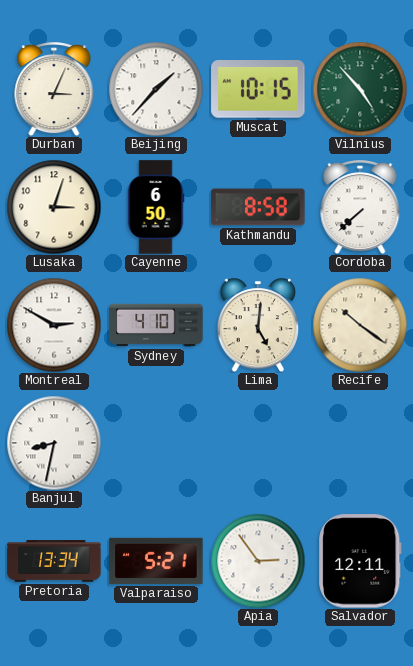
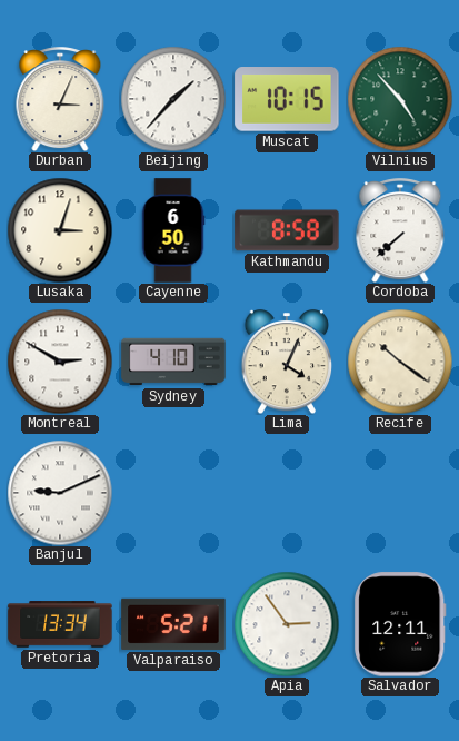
Lima: 5:01 -> 4:04 (287, 363)
Banjul: 8:32 -> 9:11 (60, 493)
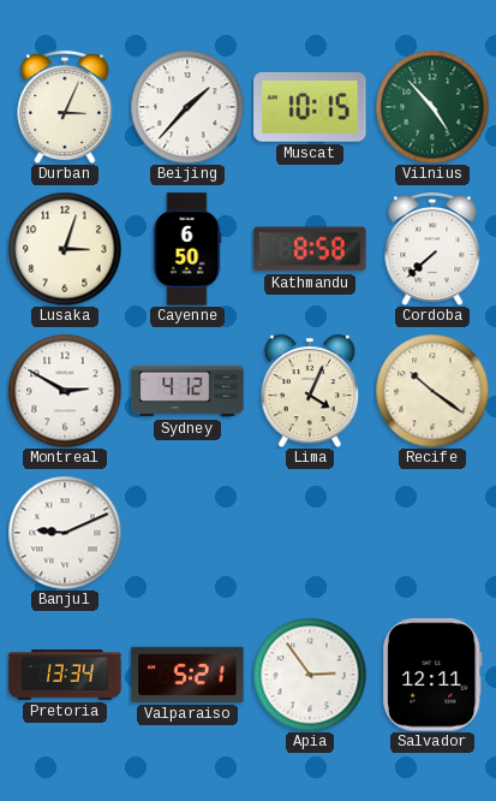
Sydney: 4:10 -> 4:12 (187, 391)
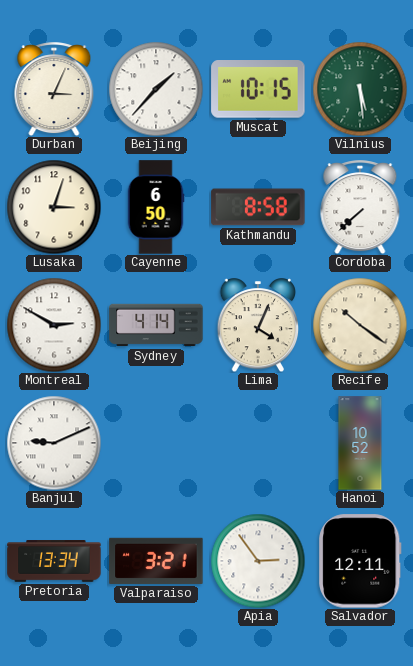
Vilnius: 4:53 -> 5:29 (360, 89)
Sydney: 4:12 -> 4:14 (156, 325)
Hanoi: none -> 10:52 (360, 443)
Valparaiso: 5:21 -> 3:21 (156, 561)
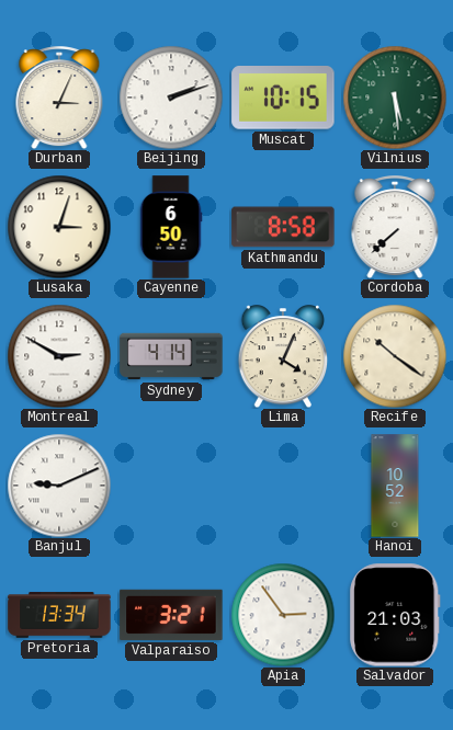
Beijing: 1:37 -> 2:12 (171, 98)
Salvador: 12:11 -> 21:03 (395, 615)
